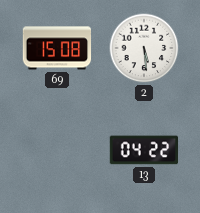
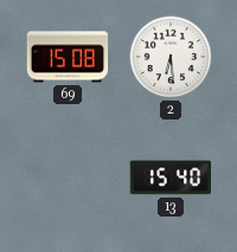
2: 5:29 -> 6:29 (171, 57)
13: 04:22 -> 15:40 (171, 177)
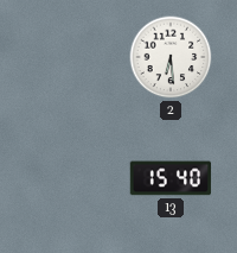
69: 15:08 -> none (68, 57)
